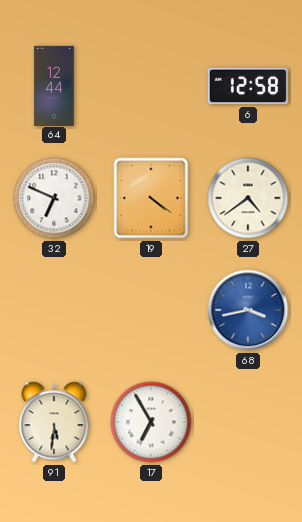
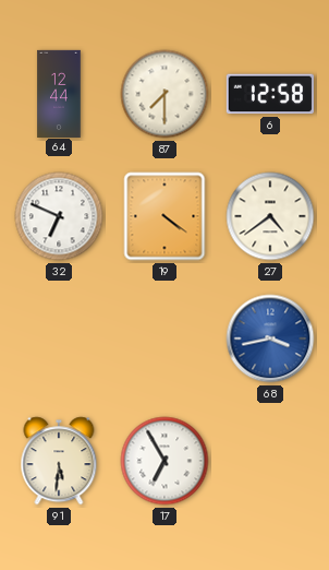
87: none -> 7:30 (164, 94)
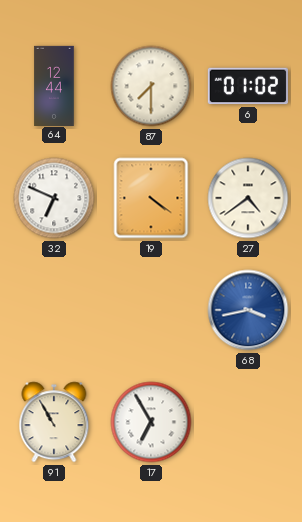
6: 12:58 -> 01:02 (248, 86)
91: 5:31 -> 10:55 (54, 422)
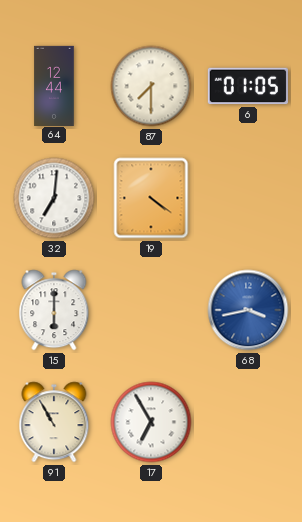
6: 01:02 -> 01:05 (248, 86)
32: 6:49 -> 7:01 (54, 198)
27: 4:39 -> none (248, 198)
15: none -> 6:00 (54, 310)
